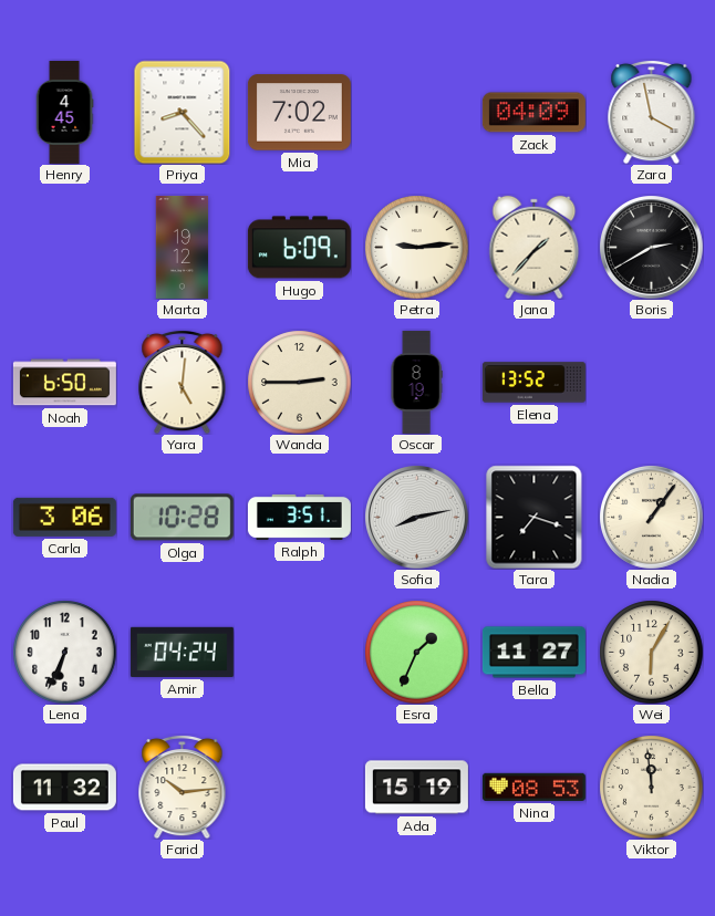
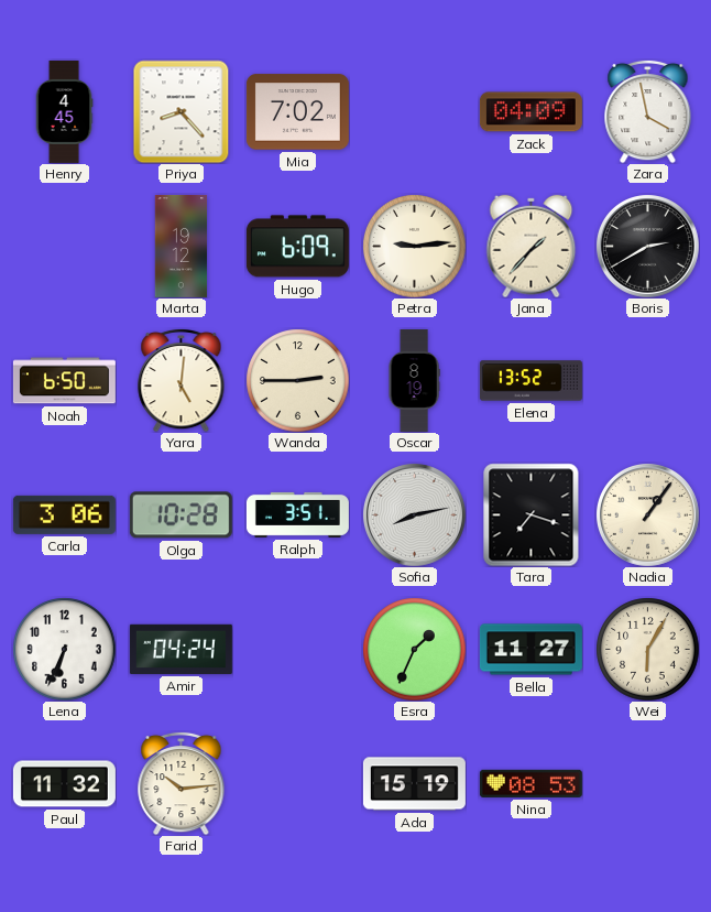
Viktor: 11:59 -> none (651, 787)
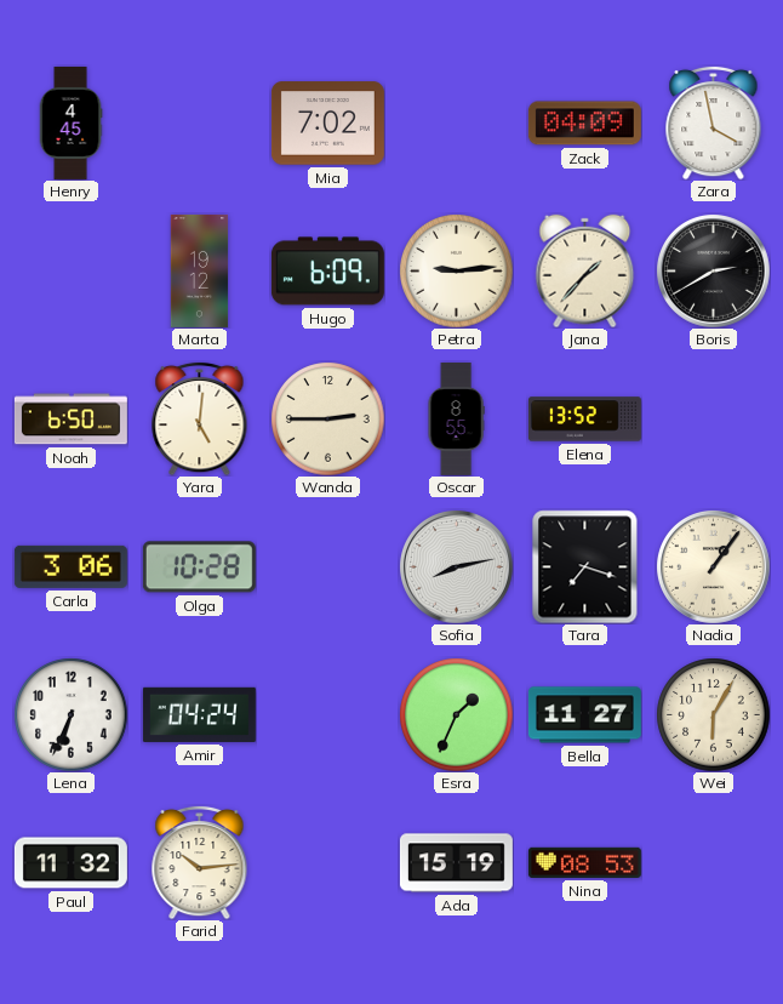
Priya: 8:23 -> none (182, 111)
Oscar: 8:19 -> 8:55 (456, 418)
Ralph: 3:51 -> none (297, 514)
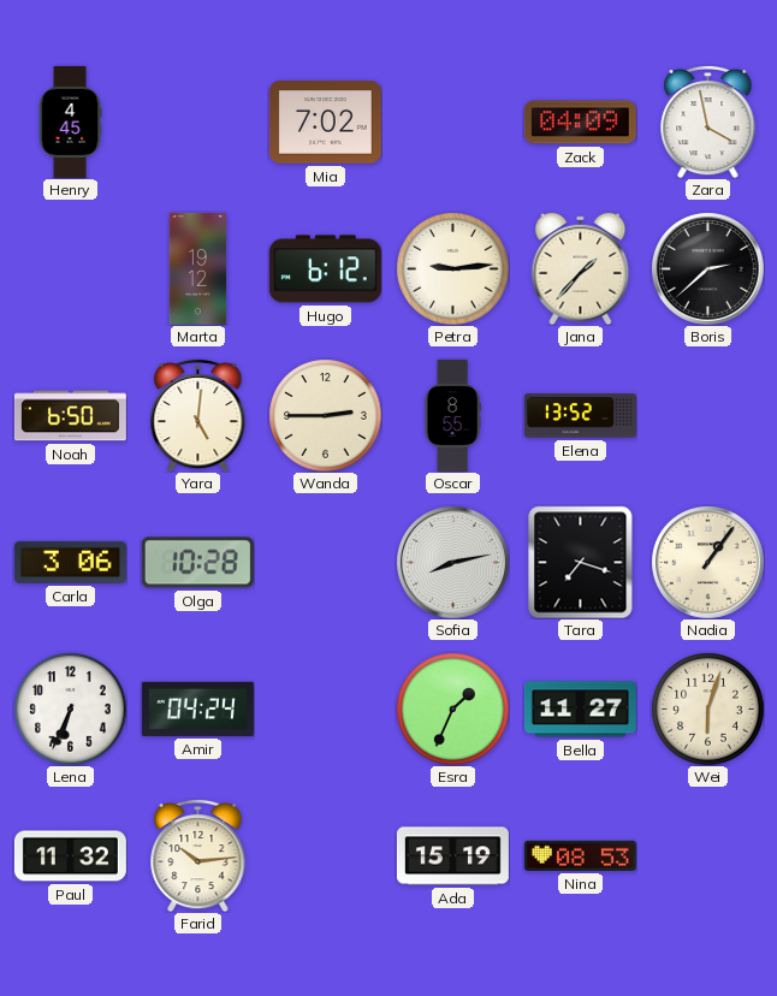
Hugo: 6:09 -> 6:12 (325, 269)
Boris: 2:40 -> 2:38 (708, 269)
Wei: 6:05 -> 6:03 (707, 709)
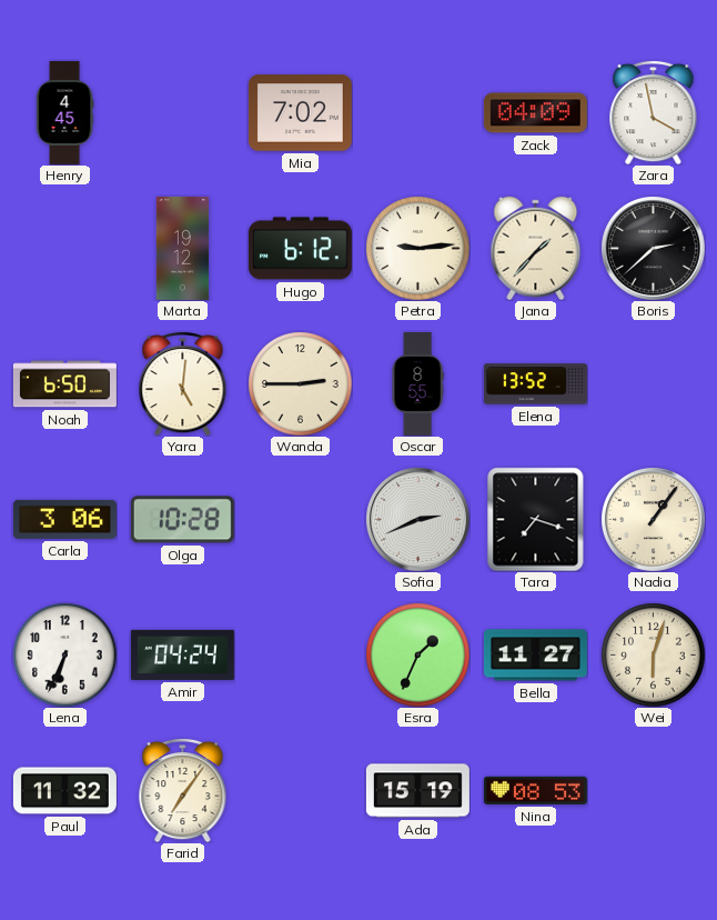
Sofia: 8:13 -> 2:41 (418, 520)
Farid: 10:14 -> 7:06 (183, 790)
